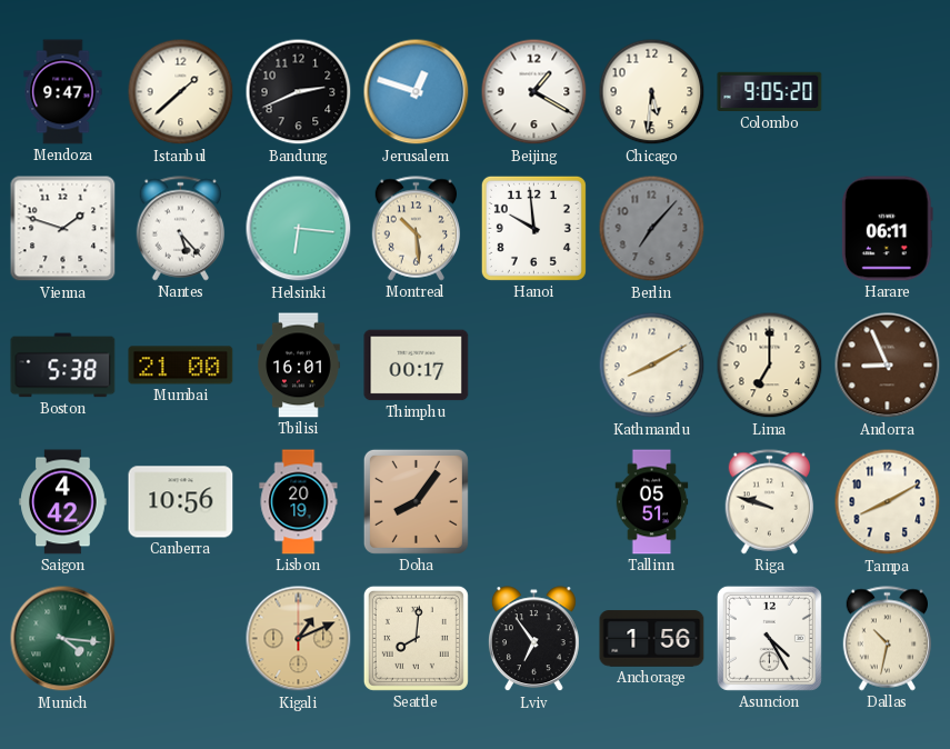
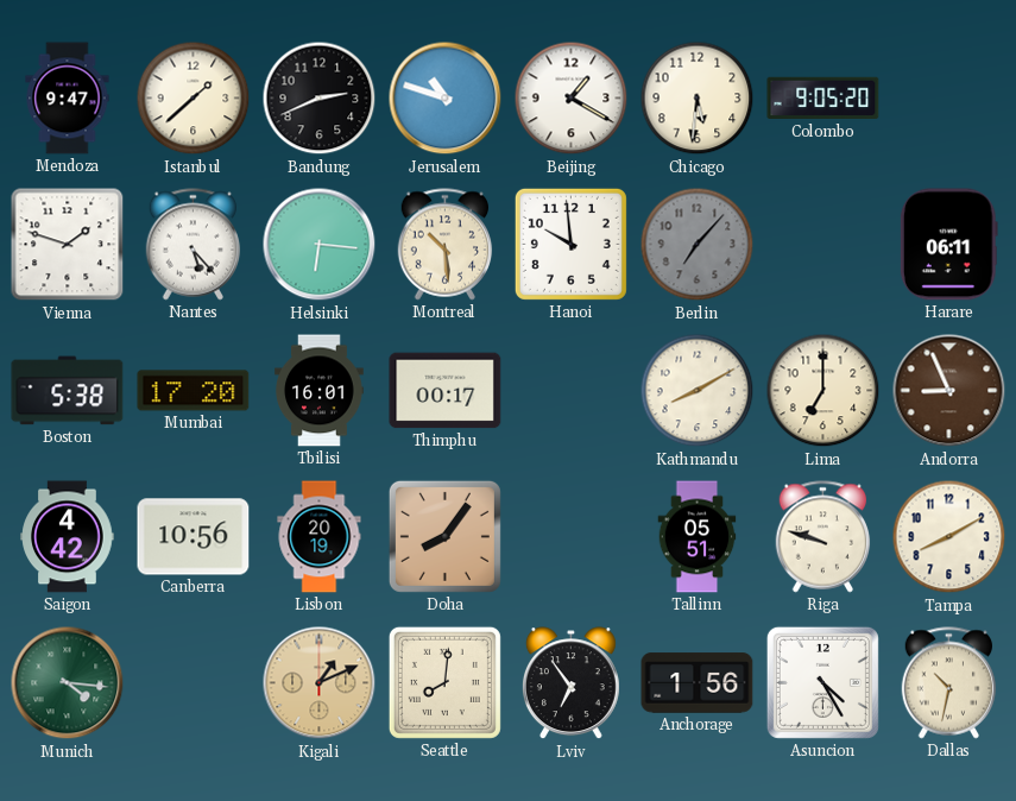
Jerusalem: 12:48 -> 10:48 (446, 99)
Mumbai: 21:00 -> 17:20 (194, 391)
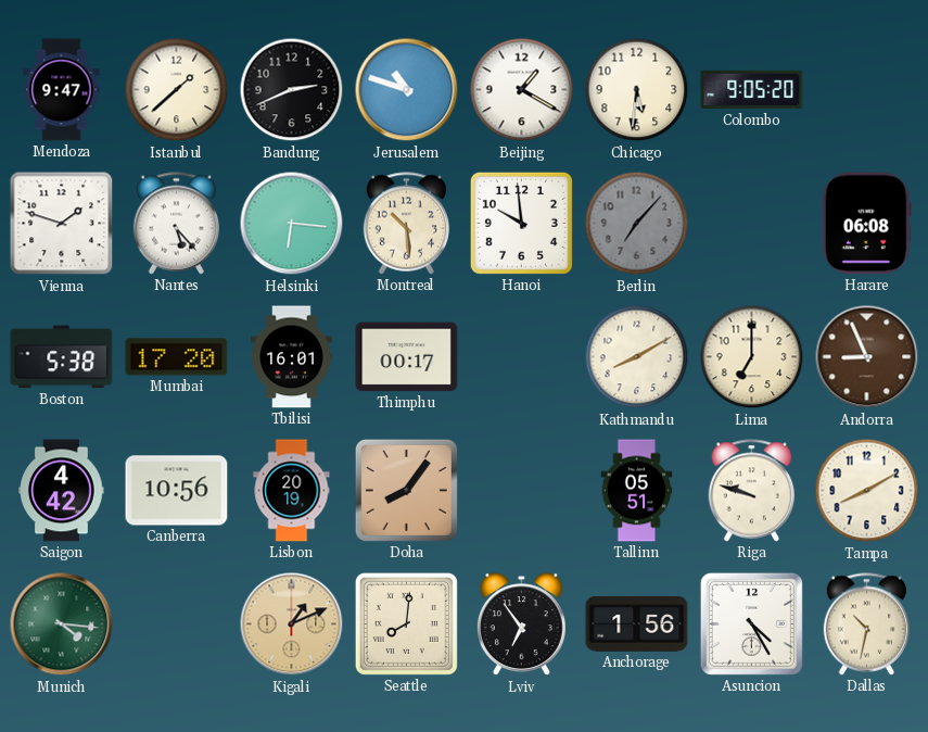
Harare: 06:11 -> 06:08 (866, 224)
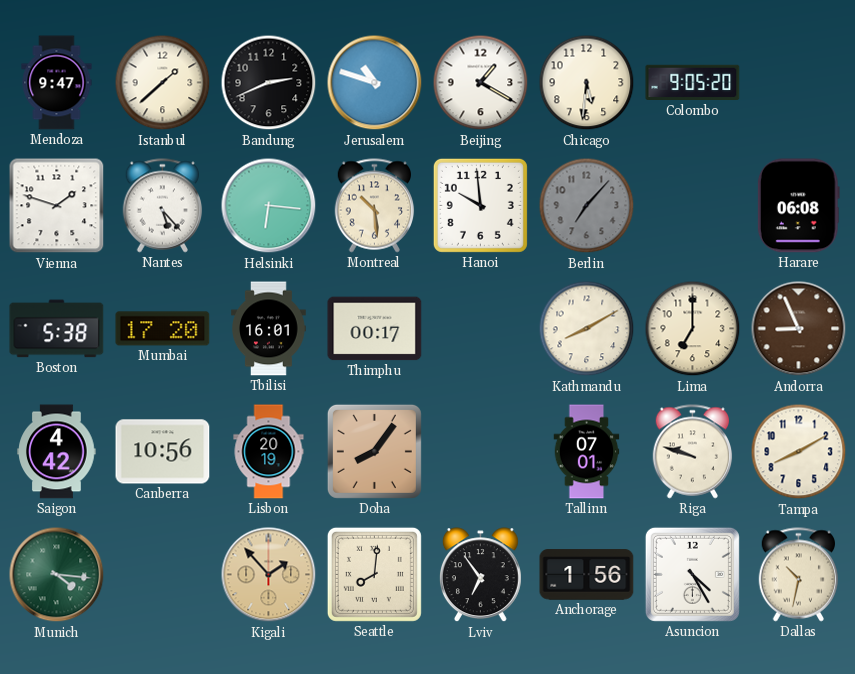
Tallinn: 05:51 -> 07:01 (587, 452)
Kigali: 1:11 -> 1:53 (269, 575)
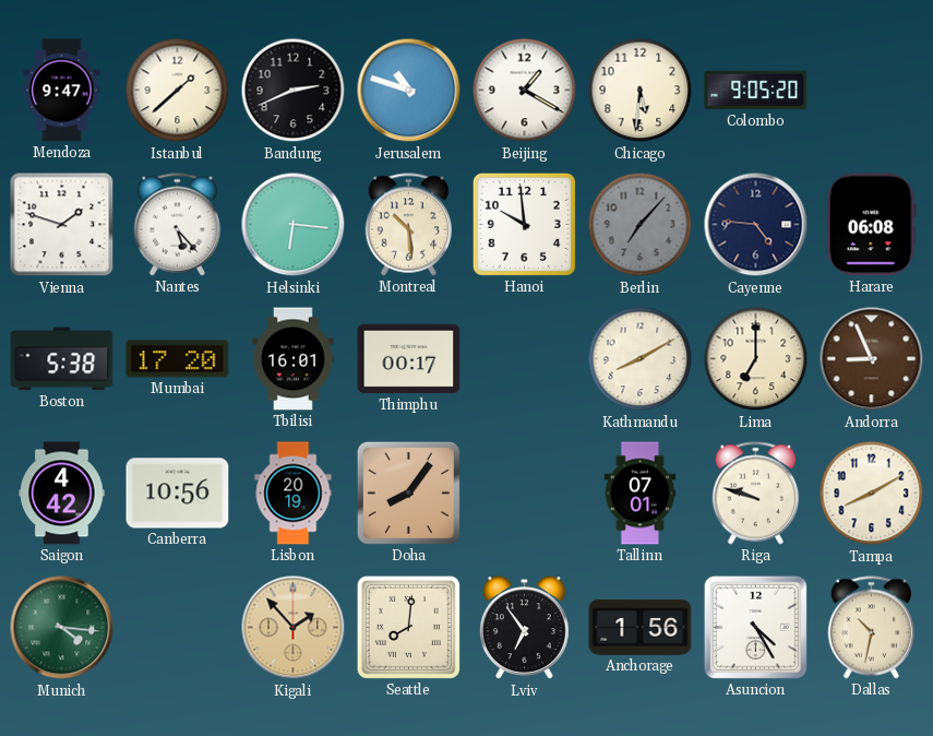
Cayenne: none -> 4:46 (756, 225)
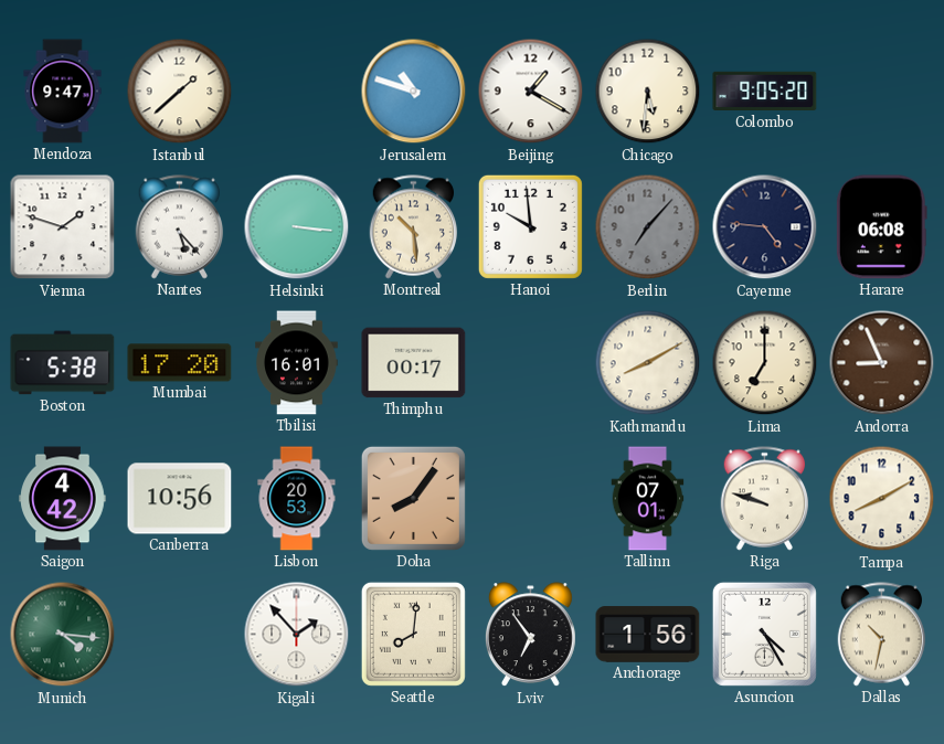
Bandung: 2:41 -> none (294, 91)
Helsinki: 6:16 -> 3:16 (297, 227)
Lisbon: 20:19 -> 20:53 (297, 499)
Kigali dial: champagne -> white (297, 635)
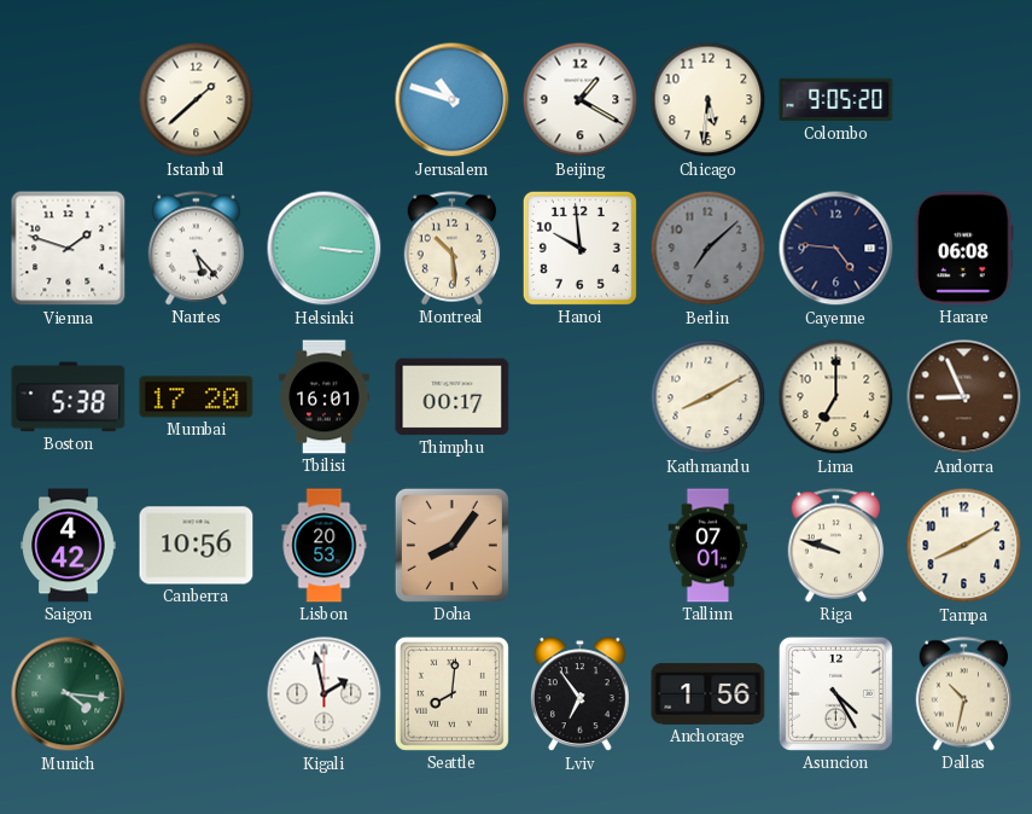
Mendoza: 9:47 -> none (63, 92)
Berlin: 7:07 -> 7:08 (709, 249)
Kigali: 1:53 -> 1:58 (325, 694)
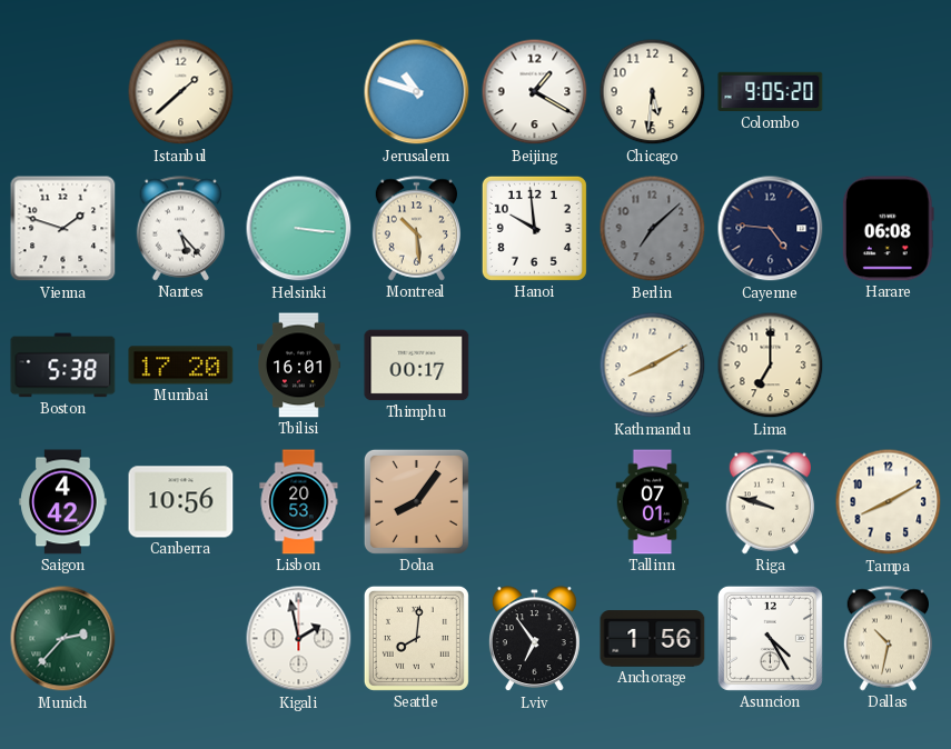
Andorra: 8:56 -> none (964, 397)
Munich: 4:16 -> 2:37 (63, 639)
